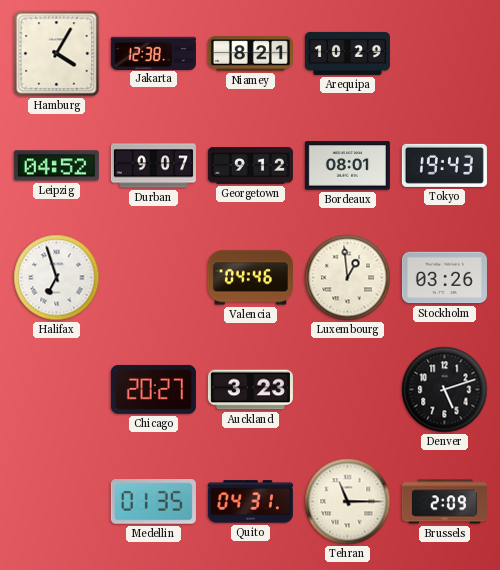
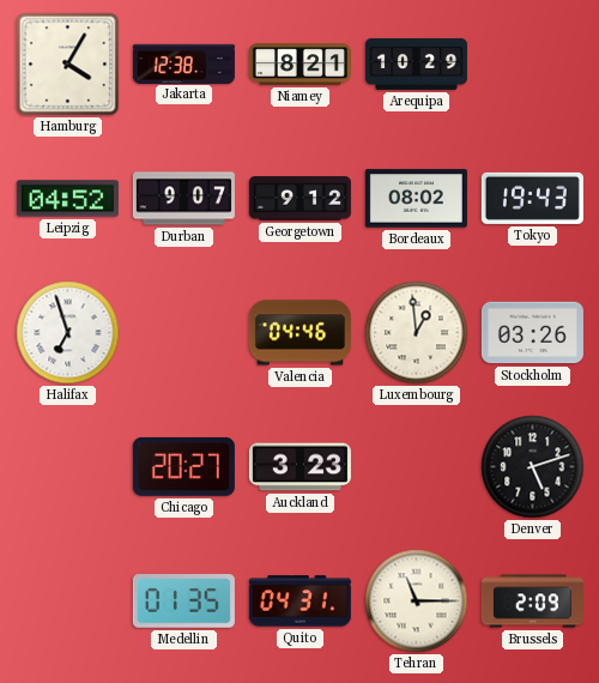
Bordeaux: 08:01 -> 08:02 (416, 199)
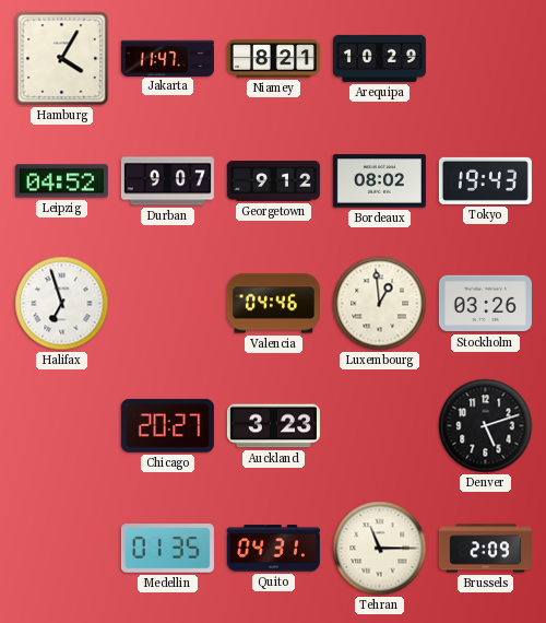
Jakarta: 12:38 -> 11:47 (167, 58)
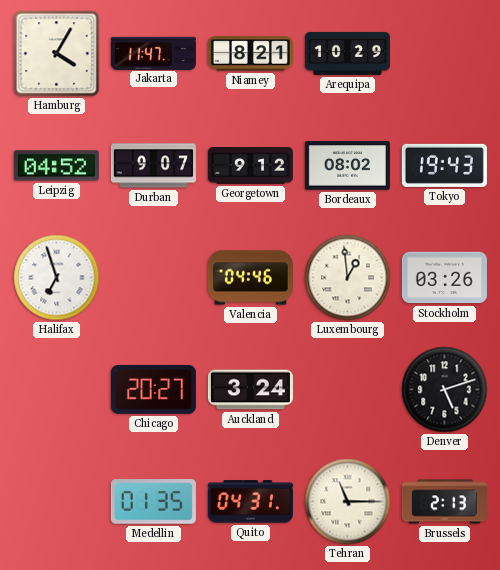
Auckland: 3:23 -> 3:24 (250, 390)
Brussels: 2:09 -> 2:13 (444, 502)
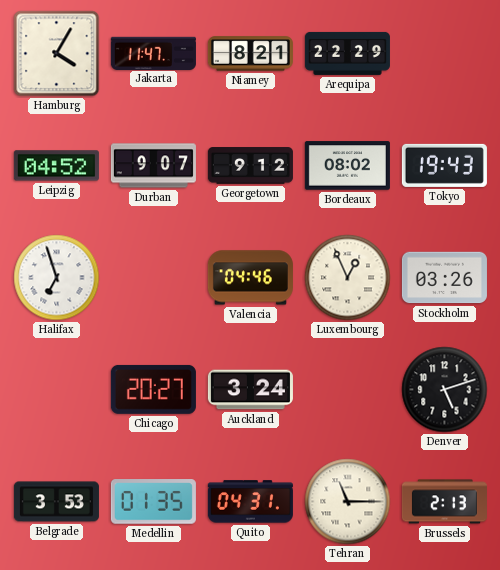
Arequipa: 10:29 -> 22:29 (347, 53)
Luxembourg: 12:59 -> 12:56 (348, 278)
Belgrade: none -> 3:53 (56, 502)
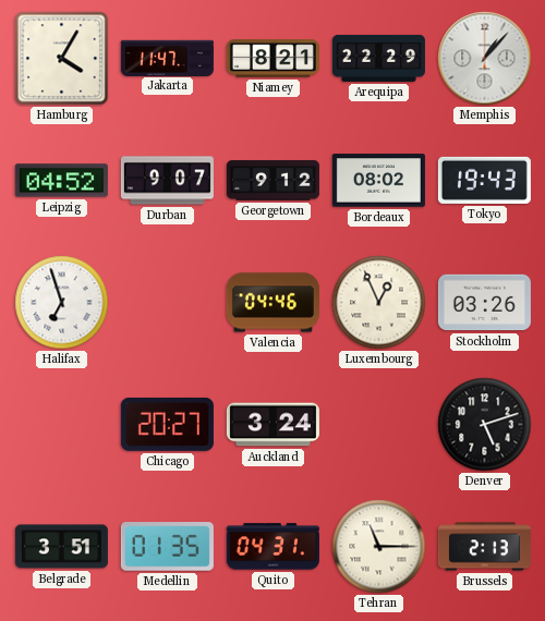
Memphis: none -> 1:07 (485, 59)
Belgrade: 3:53 -> 3:51 (61, 547)
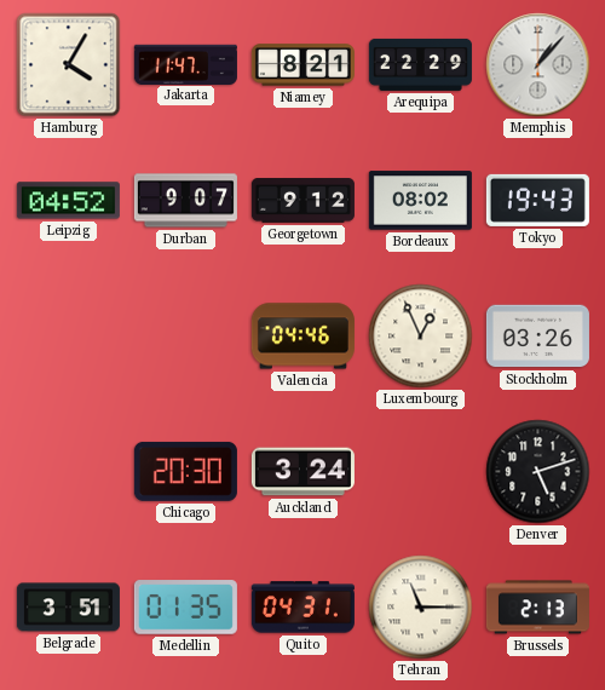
Halifax: 6:57 -> none (62, 303)
Chicago: 20:27 -> 20:30 (185, 471)
